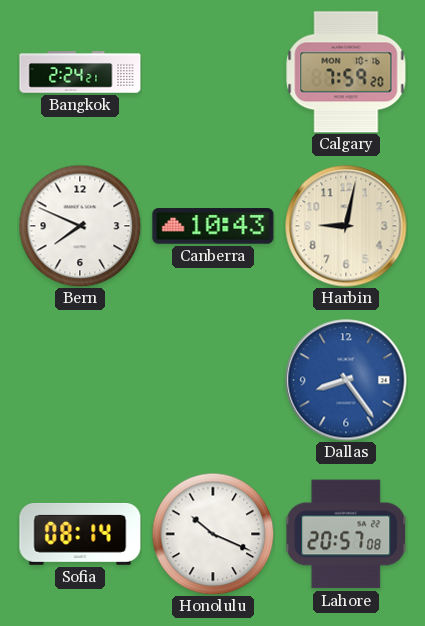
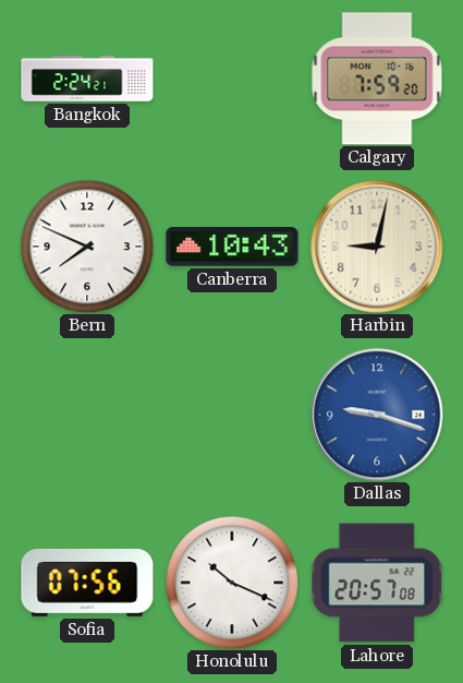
Dallas: 8:24 -> 9:18 (377, 415)
Sofia: 08:14 -> 07:56 (87, 583)
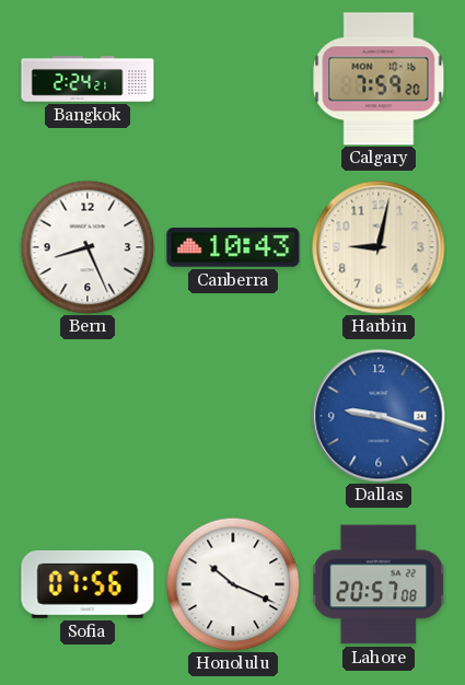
Bern: 7:49 -> 8:26 (88, 247)
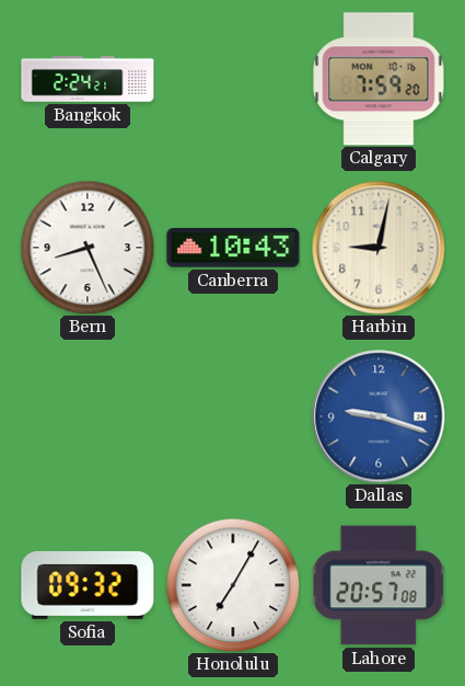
Sofia: 07:56 -> 09:32 (88, 585)
Honolulu: 10:19 -> 7:05 (233, 585)
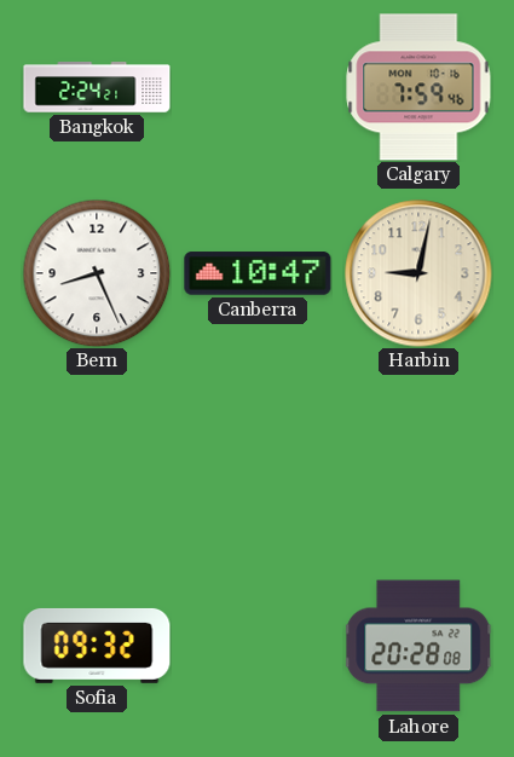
Calgary: 7:59:20 -> 7:59:46 (418, 87)
Canberra: 10:43 -> 10:47 (258, 273)
Dallas: 9:18 -> none (379, 416)
Honolulu: 7:05 -> none (233, 585)
Lahore: 20:57 -> 20:28 (418, 646)
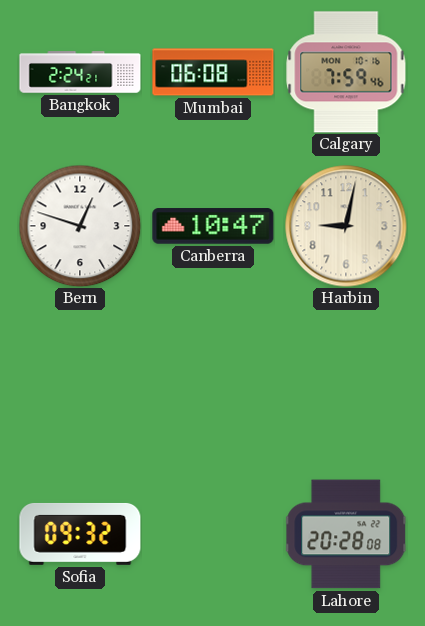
Mumbai: none -> 06:08 (213, 72)
Bern: 8:26 -> 12:48 (80, 226)
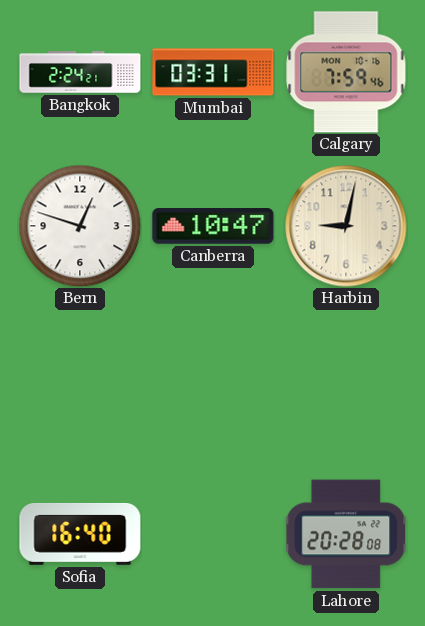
Mumbai: 06:08 -> 03:31 (213, 72)
Sofia: 09:32 -> 16:40 (80, 534)
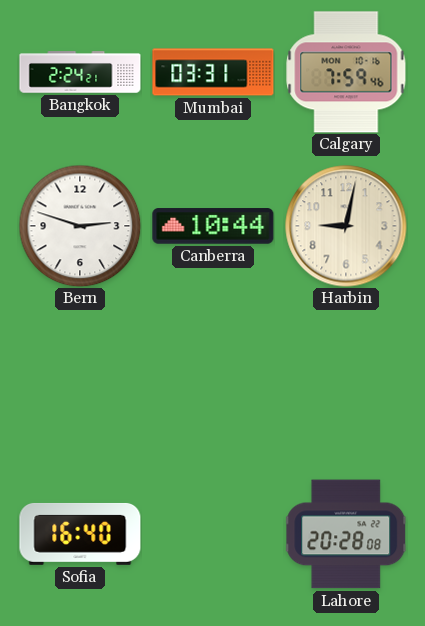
Bern: 12:48 -> 2:48 (80, 226)
Canberra: 10:47 -> 10:44 (213, 226)
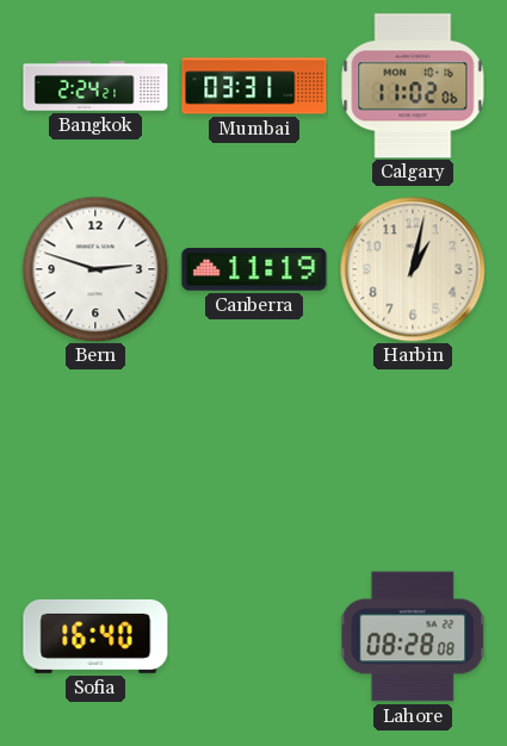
Calgary: 7:59 -> 11:02 (413, 86)
Canberra: 10:44 -> 11:19 (254, 269)
Harbin: 9:02 -> 1:02 (413, 269)
Lahore: 20:28 -> 08:28 (413, 636)
